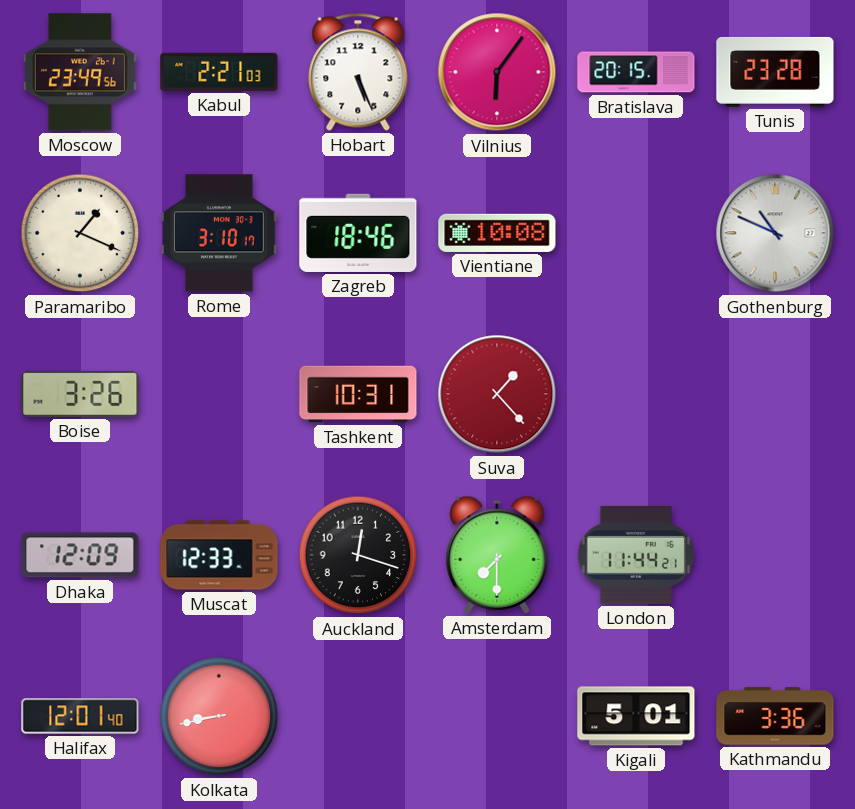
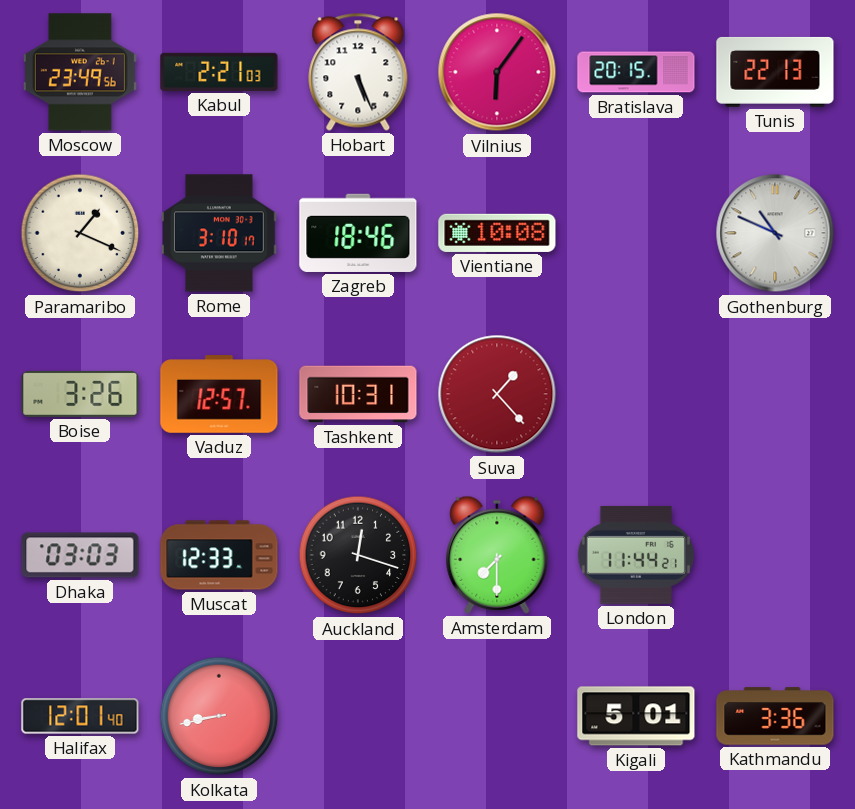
Tunis: 23:28 -> 22:13 (775, 72)
Vaduz: none -> 12:57 (219, 394)
Dhaka: 12:09 -> 03:03 (80, 555)
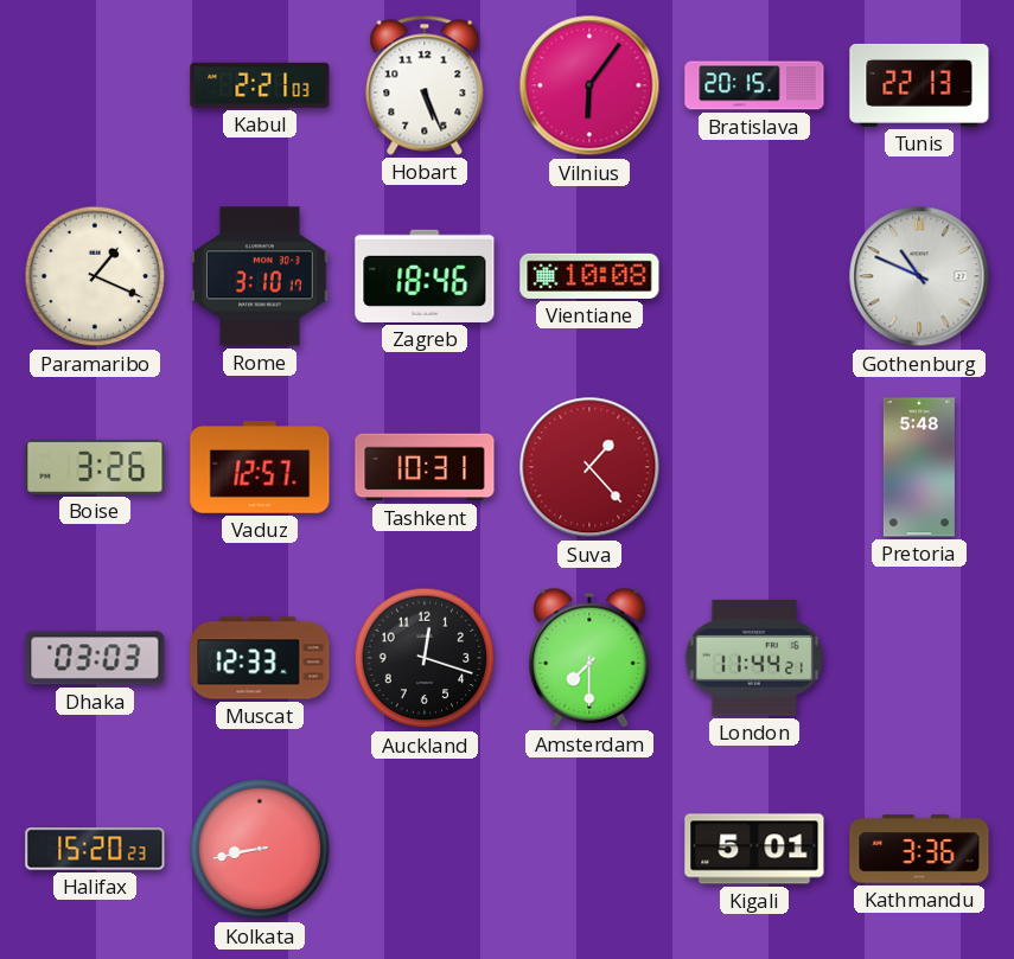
Moscow: 23:49 -> none (80, 72)
Pretoria: none -> 5:48 (919, 467)
Halifax: 12:01 -> 15:20 (95, 849)
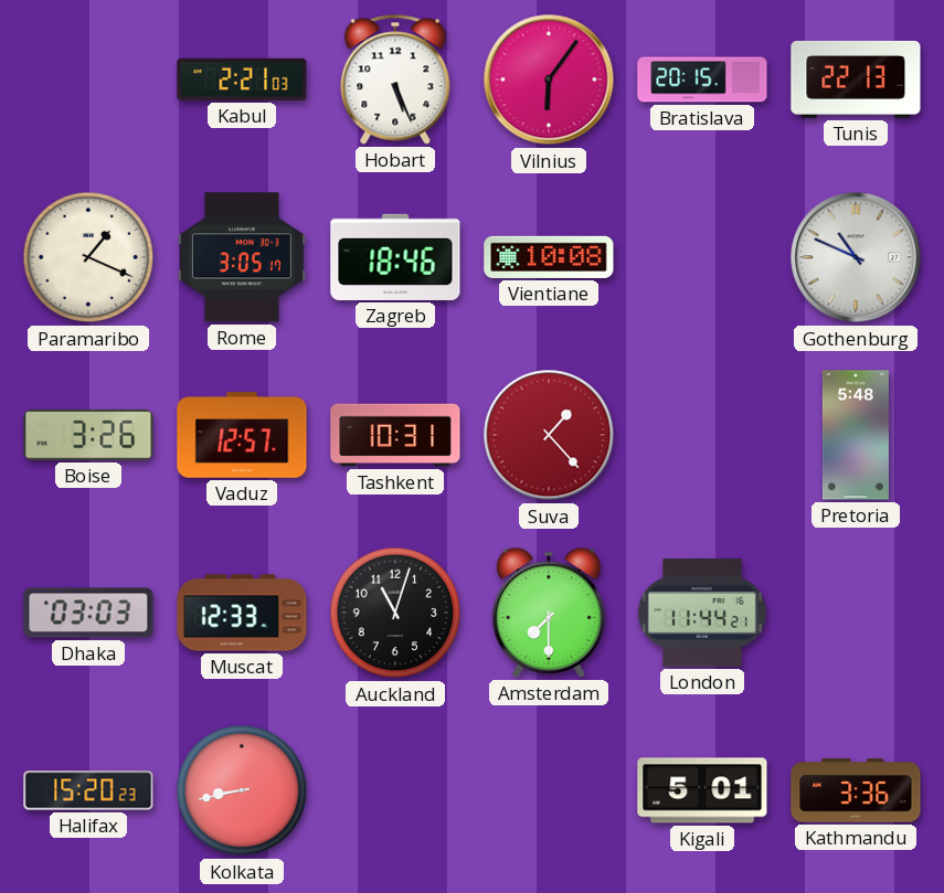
Rome: 3:10 -> 3:05 (243, 257)
Auckland: 12:18 -> 11:03 (395, 613)
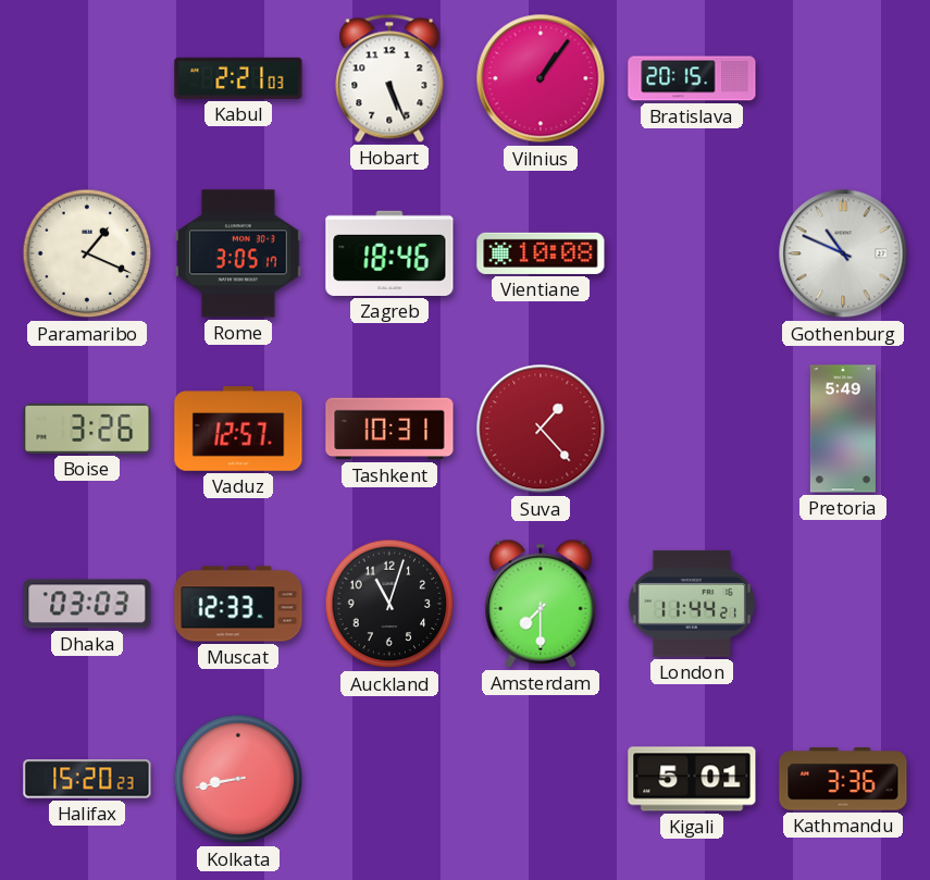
Vilnius: 6:06 -> 1:06 (541, 78)
Tunis: 22:13 -> none (856, 79)
Pretoria: 5:48 -> 5:49 (843, 429)
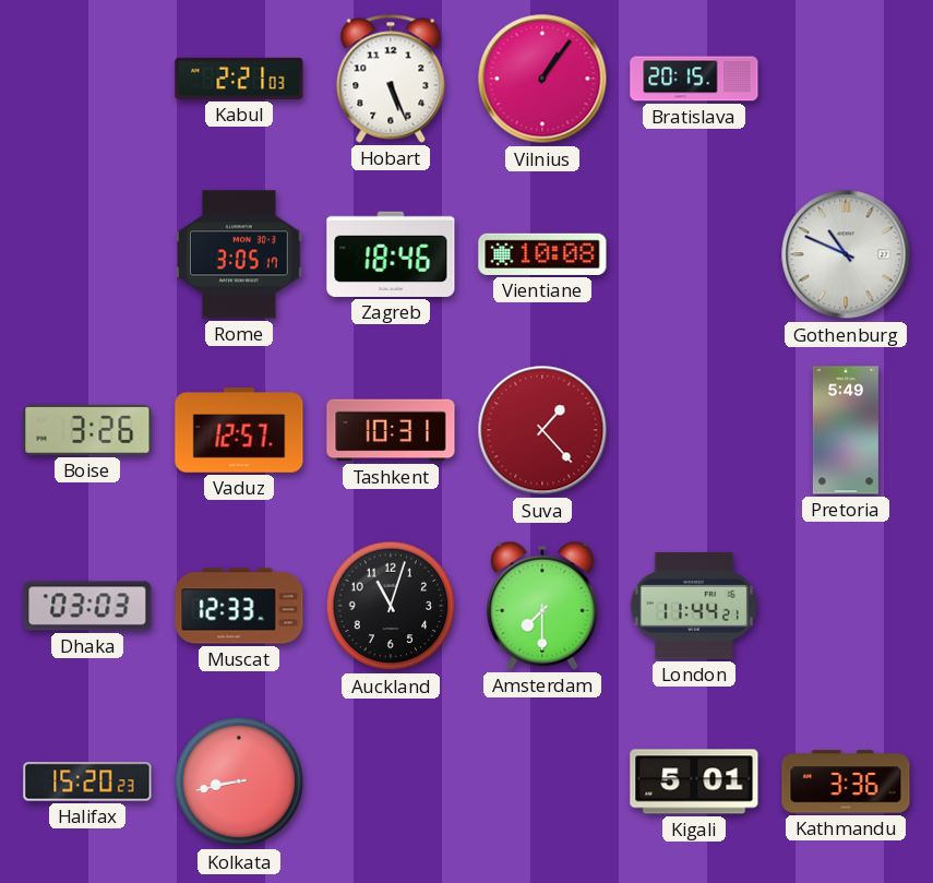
Paramaribo: 1:19 -> none (87, 253)
